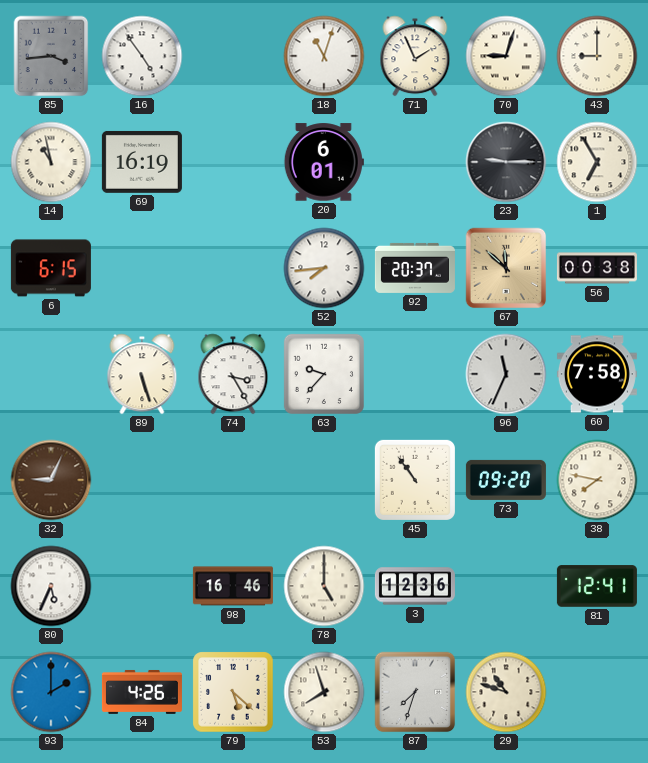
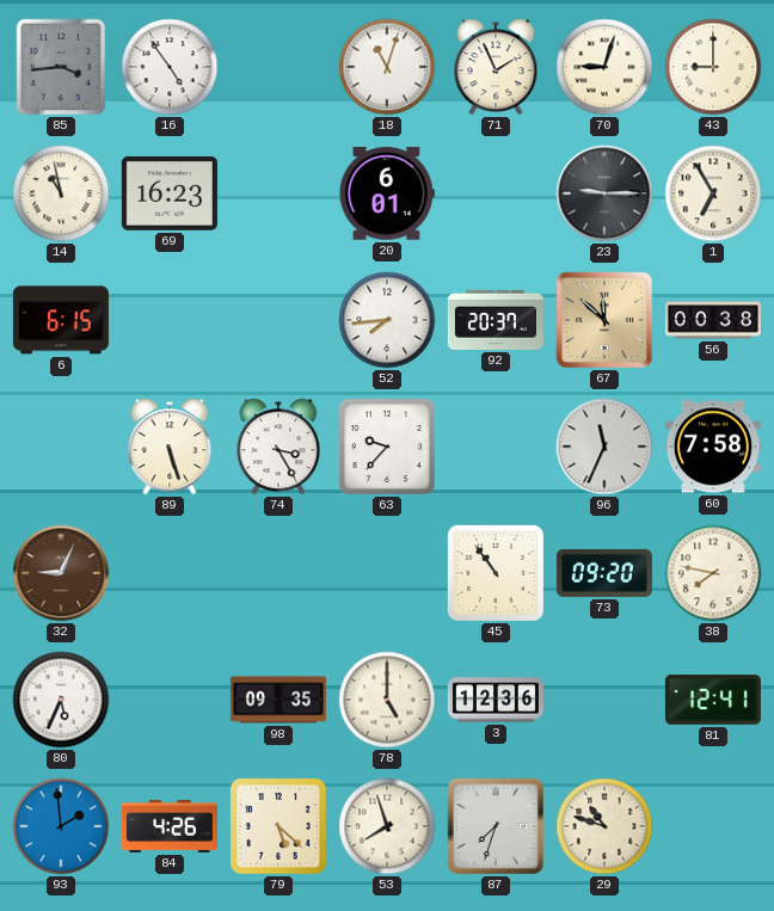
69: 16:19 -> 16:23 (170, 193)
98: 16:46 -> 09:35 (278, 700)
93: 2:00 -> 1:59 (61, 826)
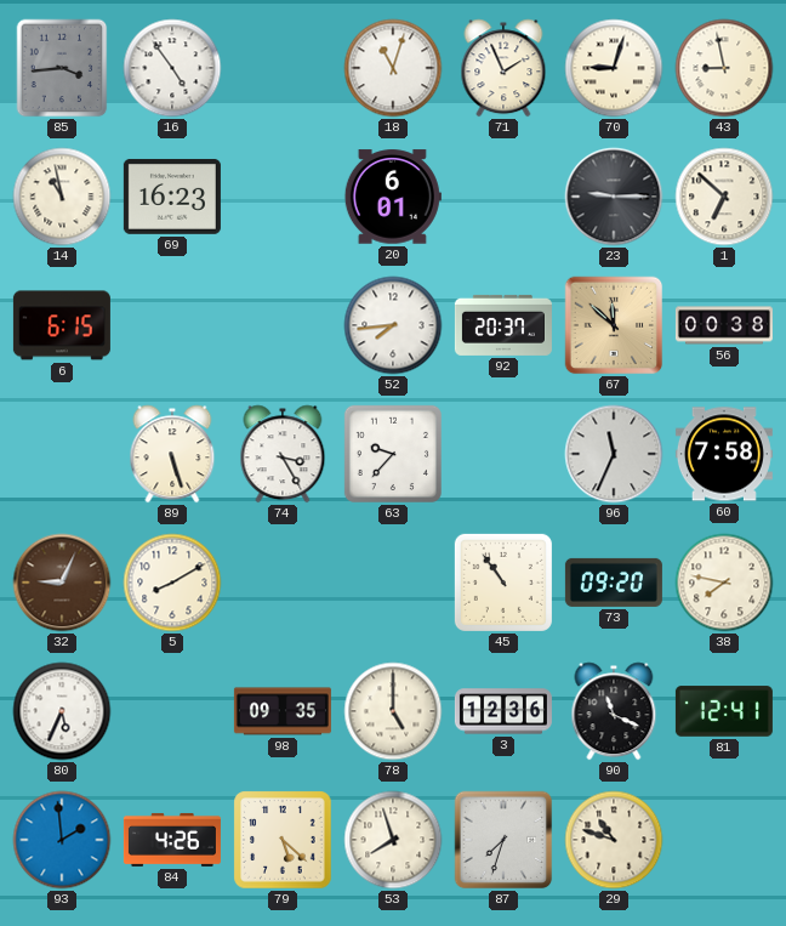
43: 9:00 -> 8:58 (724, 68)
1: 6:55 -> 6:52 (724, 197)
5: none -> 8:10 (172, 583)
90: none -> 11:19 (614, 711)
